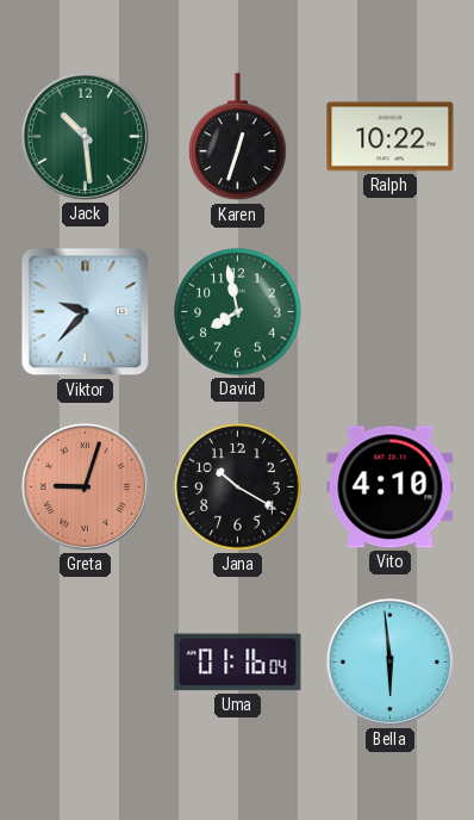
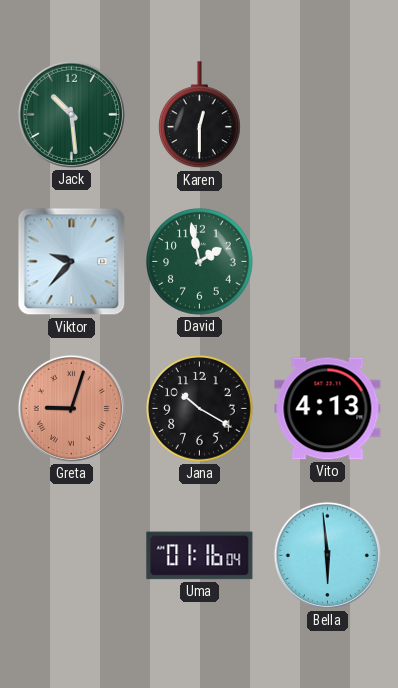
Karen: 12:33 -> 12:30 (200, 115)
Ralph: 10:22 -> none (391, 137)
David: 7:58 -> 1:58 (200, 262)
Vito: 4:10 -> 4:13 (328, 409)
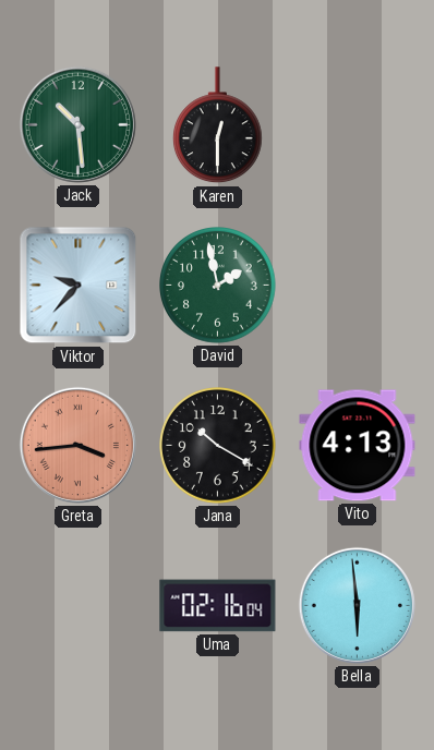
Greta: 9:03 -> 3:44 (77, 445)
Uma: 01:16 -> 02:16 (218, 606)
